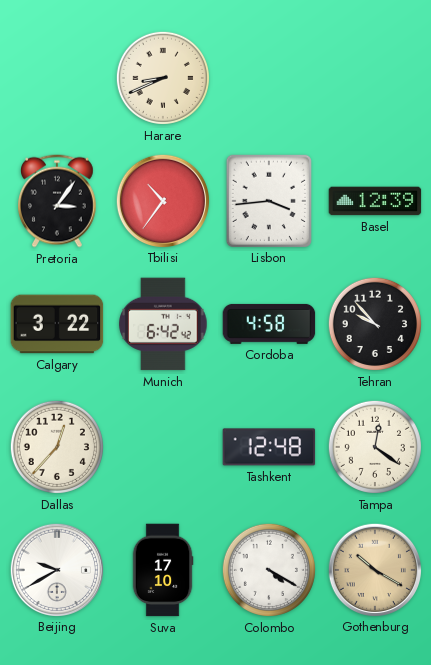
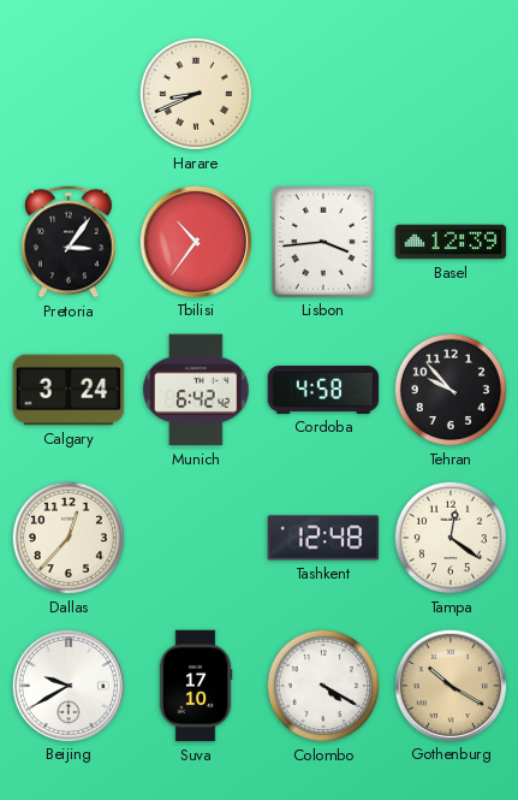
Calgary: 3:22 -> 3:24 (69, 390)
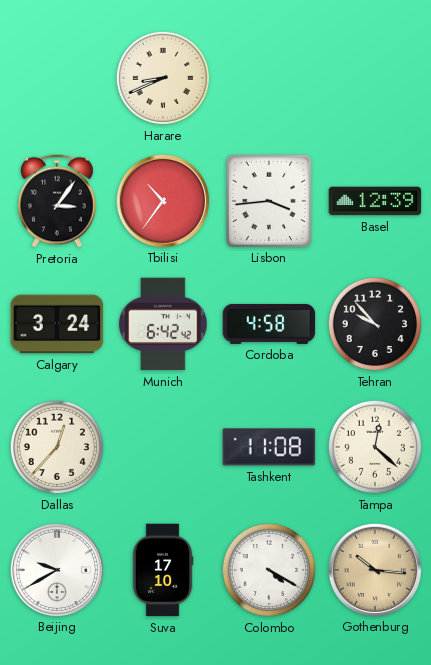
Tashkent: 12:48 -> 11:08 (269, 447)
Tampa: 12:21 -> 12:22 (375, 447)
Gothenburg: 10:20 -> 10:16 (374, 569)
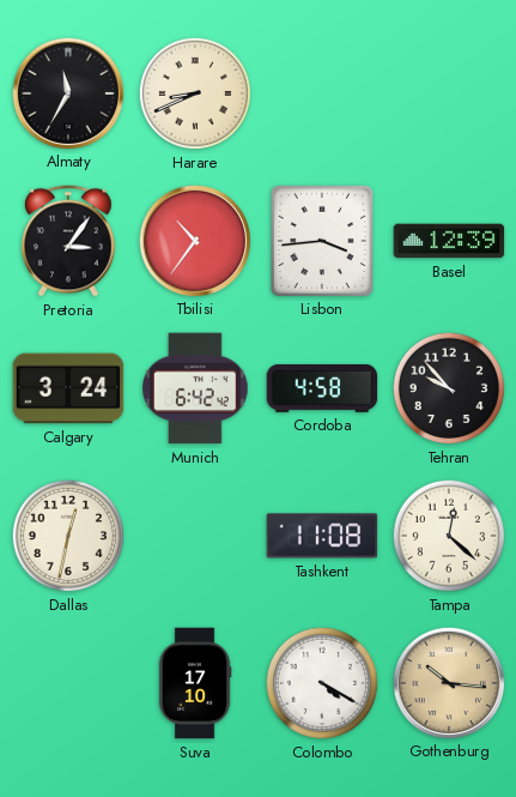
Almaty: none -> 11:35 (67, 92)
Dallas: 12:37 -> 12:32 (68, 536)
Beijing: 9:40 -> none (56, 569)
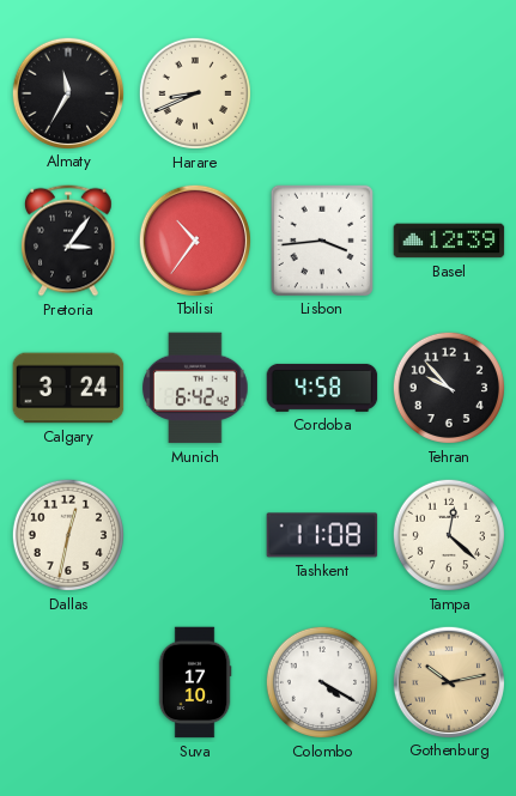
Gothenburg: 10:16 -> 10:13 (448, 681)
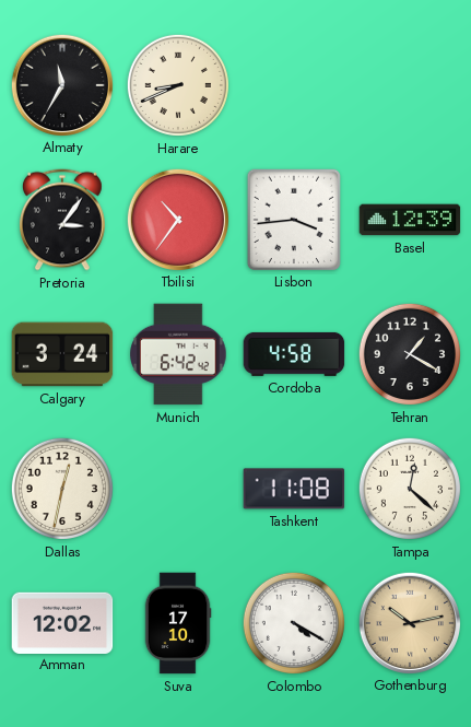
Tehran: 9:53 -> 1:20 (410, 354)
Amman: none -> 12:02 (62, 622)
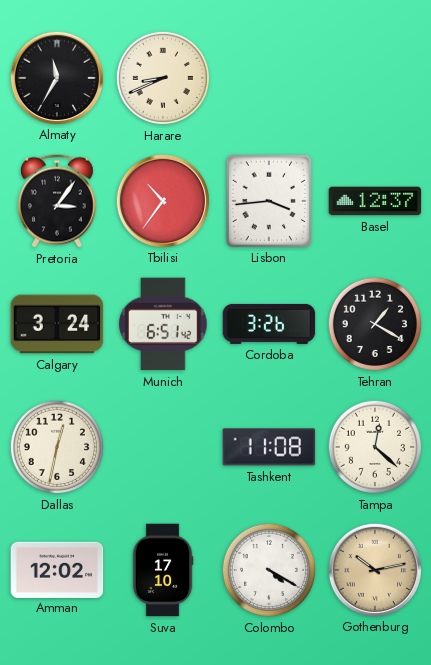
Basel: 12:39 -> 12:37 (375, 201)
Munich: 6:42 -> 6:51 (163, 324)
Cordoba: 4:58 -> 3:26 (269, 324)
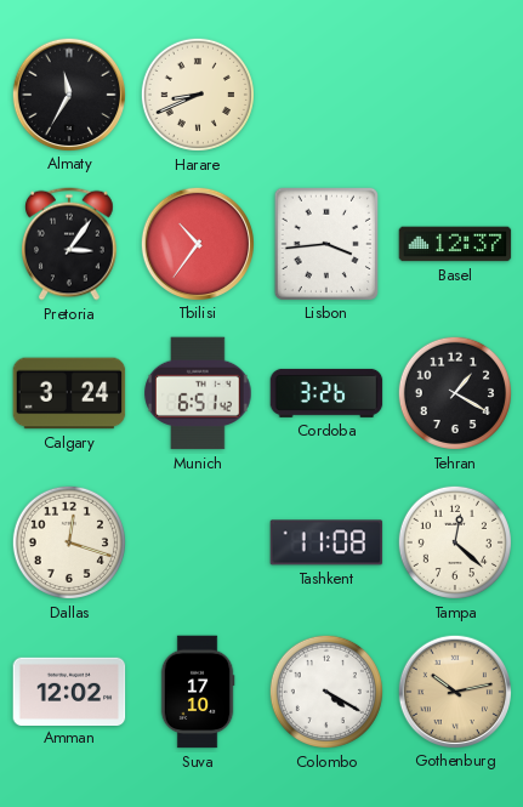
Dallas: 12:32 -> 12:18 (69, 542)
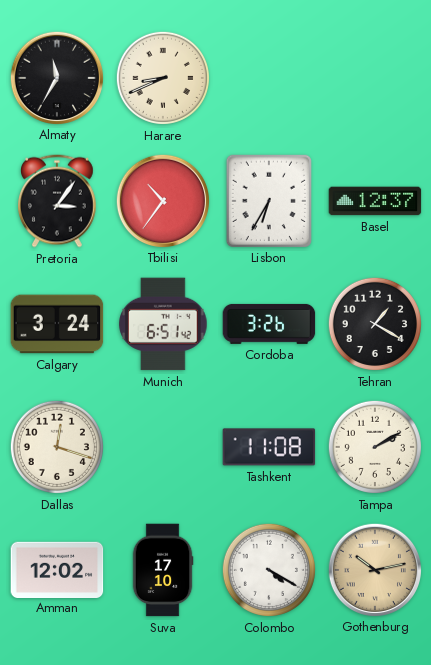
Lisbon: 3:44 -> 6:35 (268, 200)
Tampa: 12:22 -> 2:10 (375, 447)
